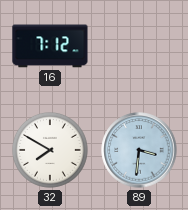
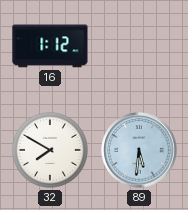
16: 7:12 -> 1:12 (50, 46)
89: 3:31 -> 5:31 (139, 150)
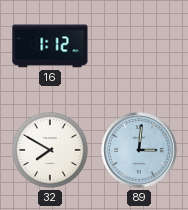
89: 5:31 -> 3:01 (139, 150)
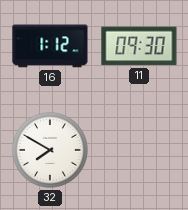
11: none -> 09:30 (139, 46)
89: 3:01 -> none (139, 150)
